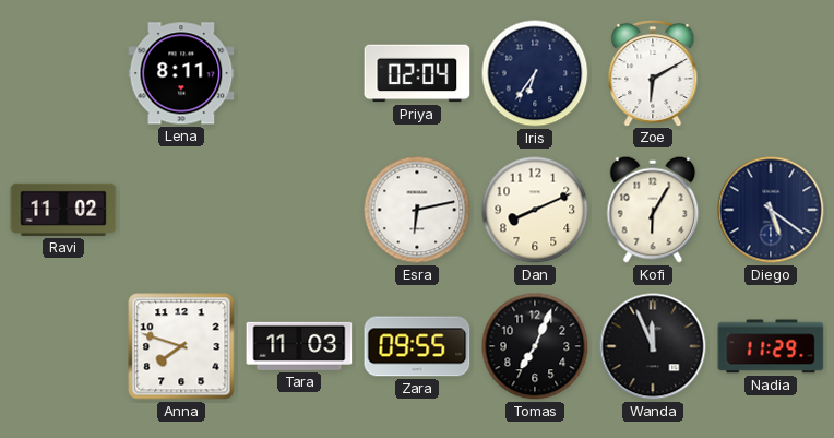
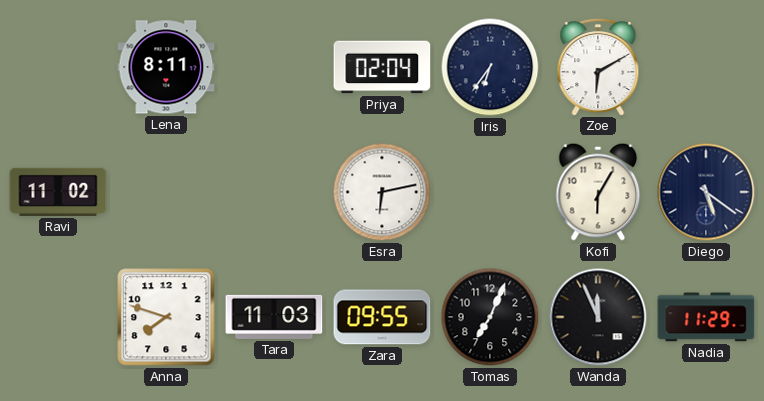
Dan: 8:11 -> none (535, 210)
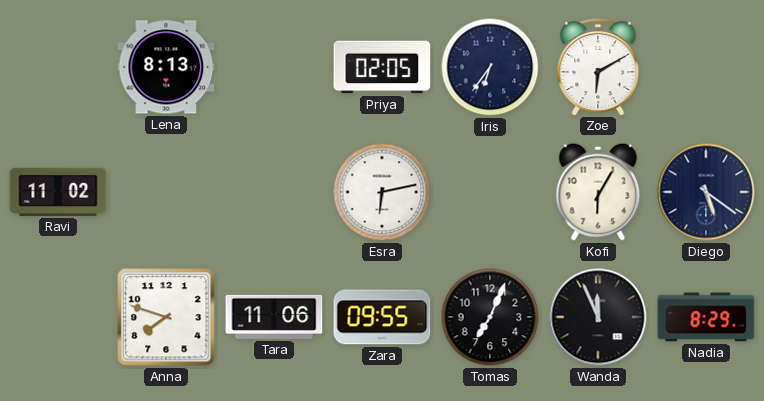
Lena: 8:11 -> 8:13 (166, 67)
Priya: 02:04 -> 02:05 (382, 67)
Tara: 11:03 -> 11:06 (274, 317)
Nadia: 11:29 -> 8:29 (706, 317)
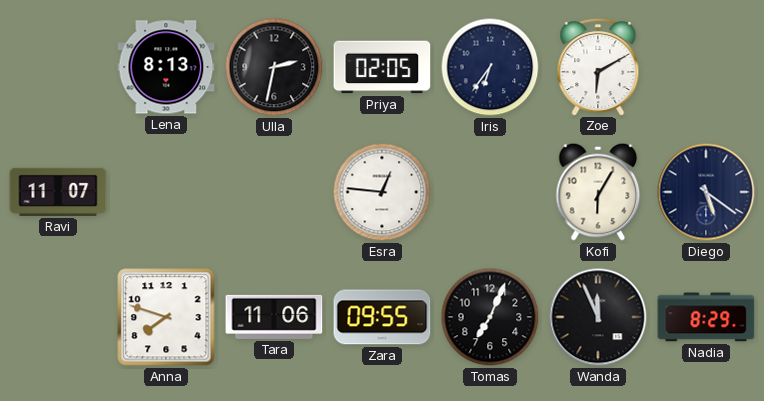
Ulla: none -> 2:32 (274, 67)
Ravi: 11:02 -> 11:07 (58, 192)
Esra: 6:13 -> 12:46 (382, 192)
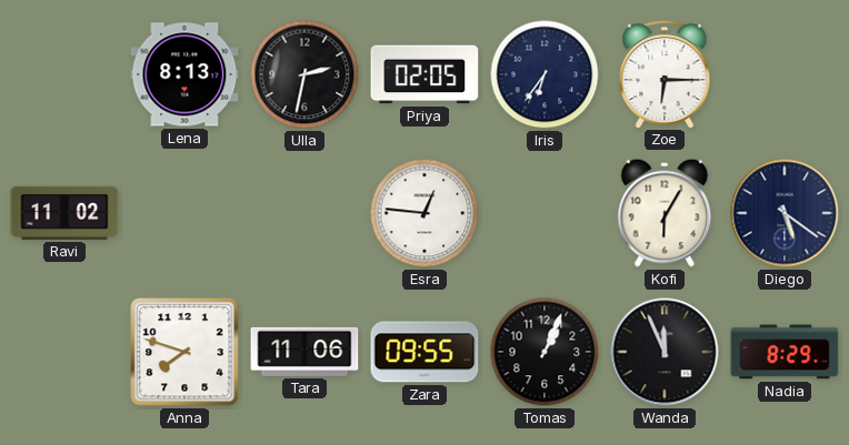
Zoe: 6:10 -> 6:15 (665, 73)
Ravi: 11:07 -> 11:02 (64, 213)
Tomas: 7:04 -> 1:04 (545, 352)
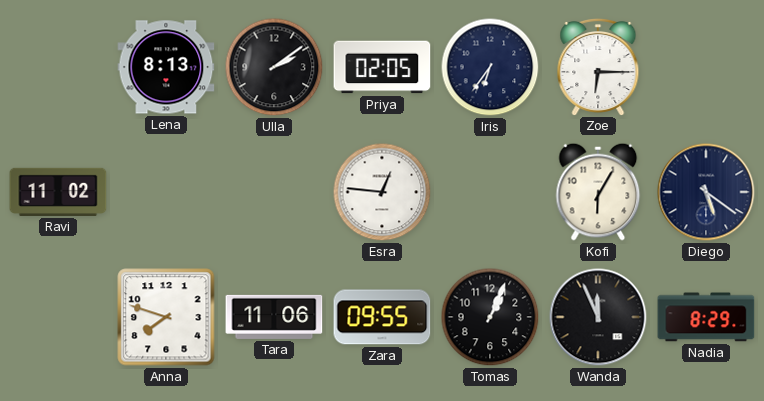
Ulla: 2:32 -> 2:09 (274, 67)
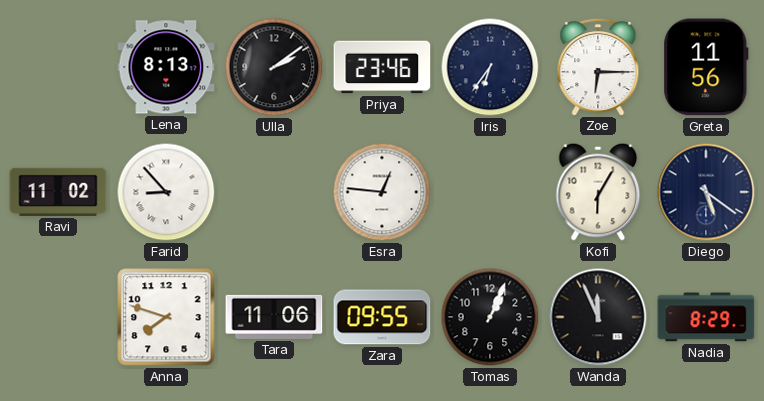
Priya: 02:05 -> 23:46 (382, 67)
Greta: none -> 11:56 (706, 67)
Farid: none -> 8:53 (166, 192)
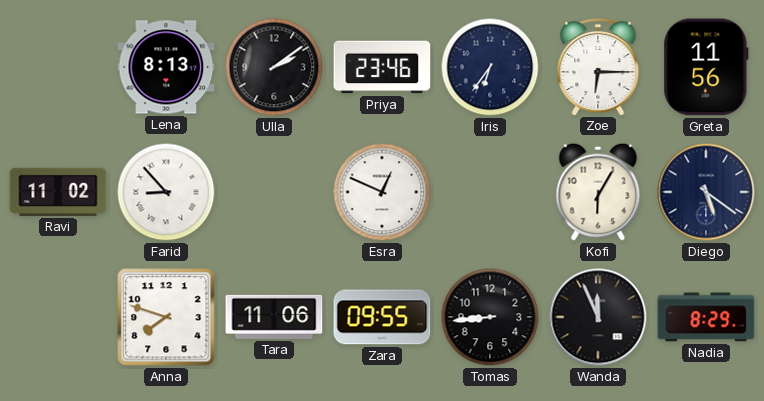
Esra: 12:46 -> 12:49 (382, 192)
Tomas: 1:04 -> 8:44 (490, 317)
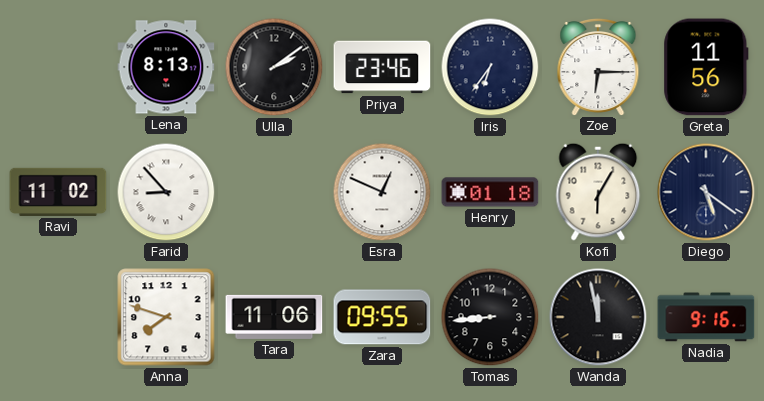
Henry: none -> 01:18 (490, 192)
Wanda: 11:56 -> 11:58 (598, 317)
Nadia: 8:29 -> 9:16 (706, 317)
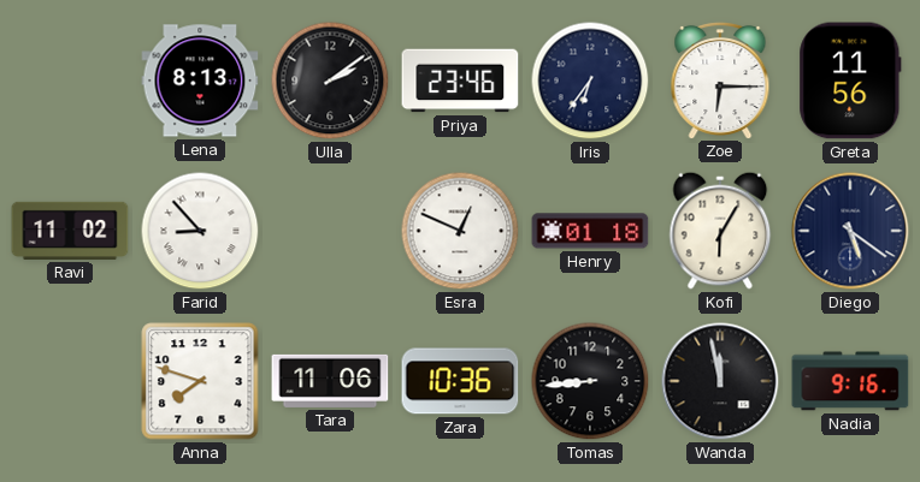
Zara: 09:55 -> 10:36 (460, 381)
